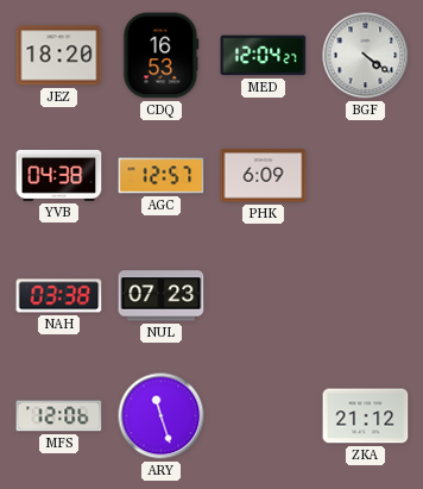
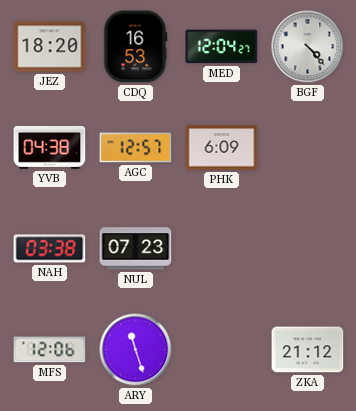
BGF: 4:21 -> 4:23 (308, 47)
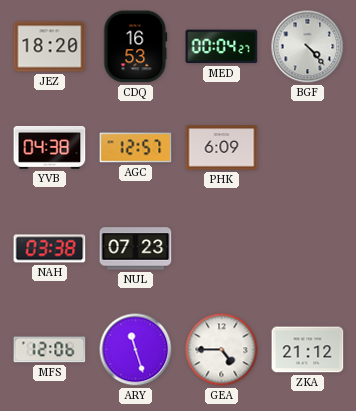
MED: 12:04 -> 00:04 (222, 47)
GEA: none -> 4:45 (222, 350)
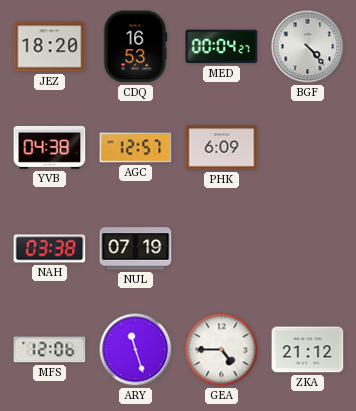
NUL: 07:23 -> 07:19 (136, 249)
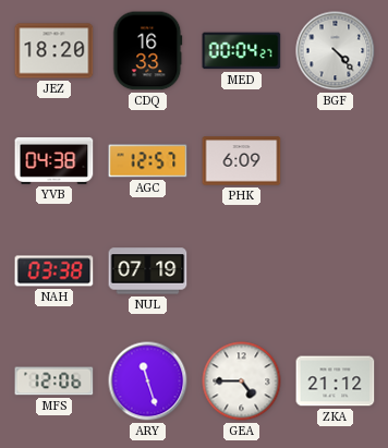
CDQ: 16:53 -> 16:33 (148, 51)
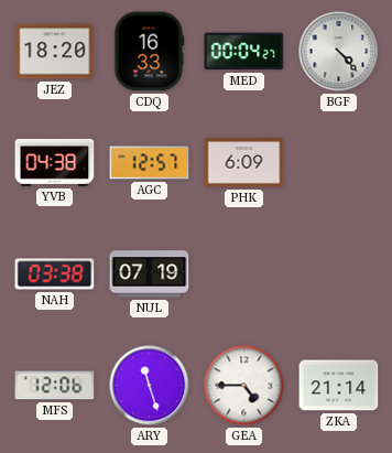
ZKA: 21:12 -> 21:14 (339, 386)
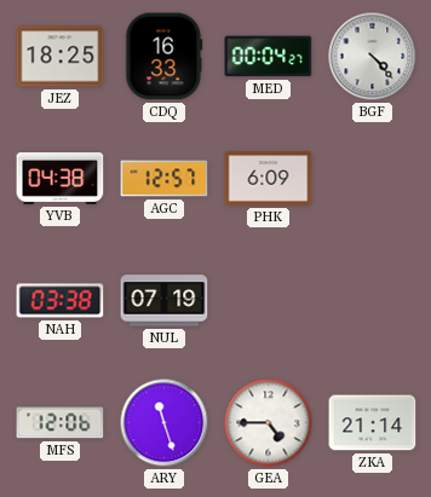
JEZ: 18:20 -> 18:25 (61, 57)
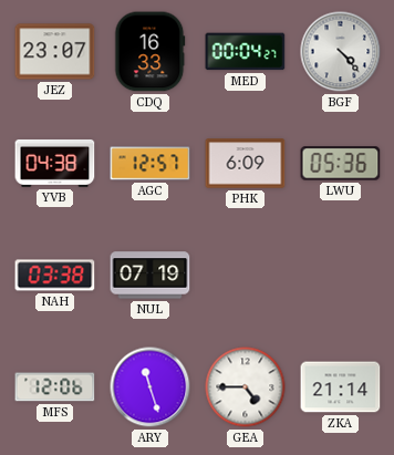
JEZ: 18:25 -> 23:07 (55, 52)
LWU: none -> 05:36 (341, 164)
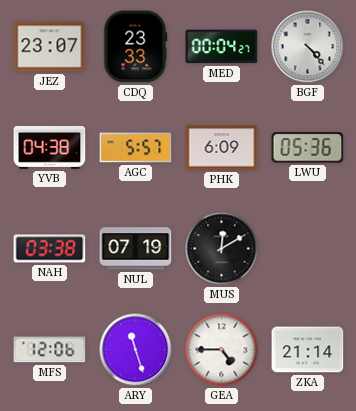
CDQ: 16:33 -> 23:33 (136, 47)
AGC: 12:57 -> 5:57 (136, 148)
MUS: none -> 12:10 (222, 249)
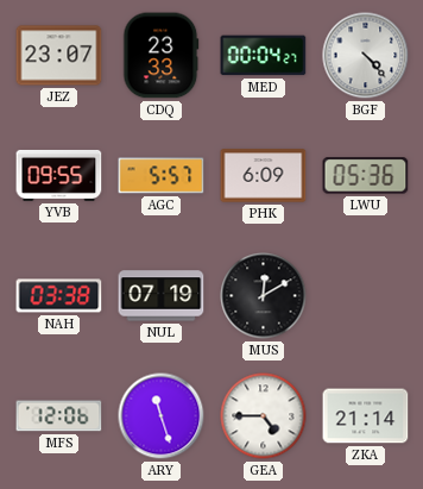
YVB: 04:38 -> 09:55 (59, 175)
